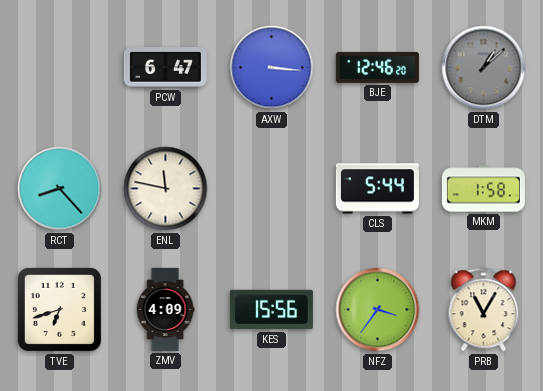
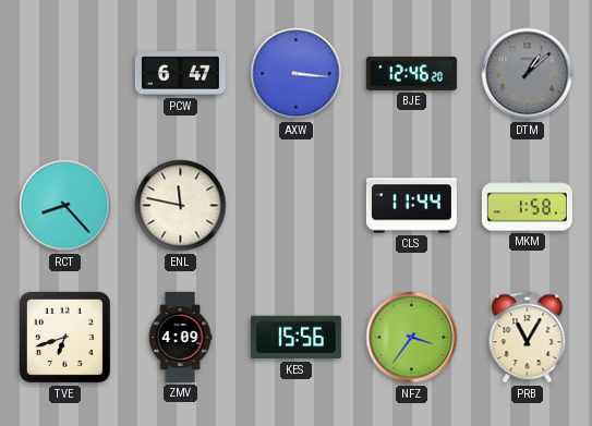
CLS: 5:44 -> 11:44 (411, 206)
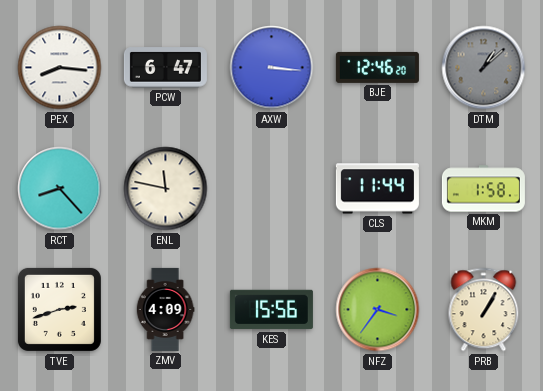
PEX: none -> 8:16 (60, 68)
TVE: 6:42 -> 2:42 (59, 309)
PRB: 11:05 -> 1:05 (484, 310)
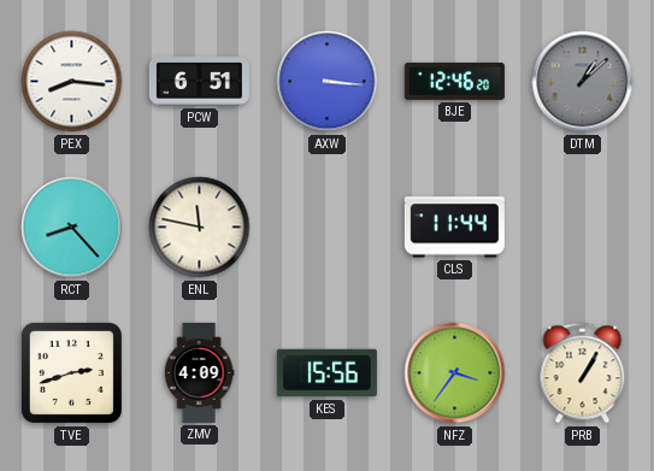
PCW: 6:47 -> 6:51 (199, 82)
MKM: 1:58 -> none (483, 189)
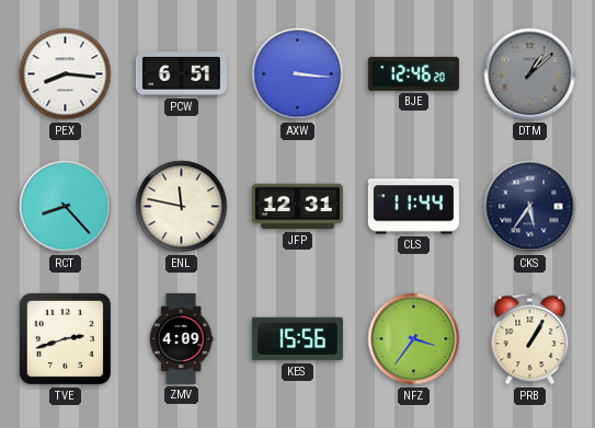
JFP: none -> 12:31 (297, 207)
CKS: none -> 5:36 (530, 207)
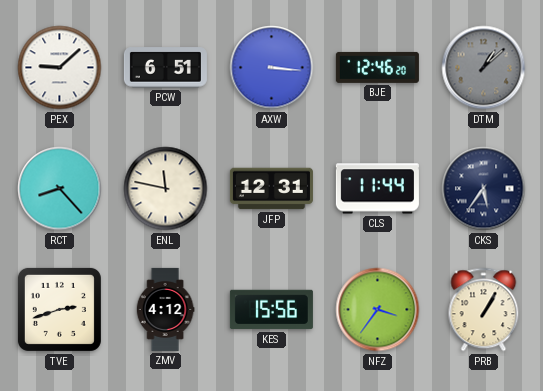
PEX: 8:16 -> 9:08 (60, 68)
ZMV: 4:09 -> 4:12 (165, 309)
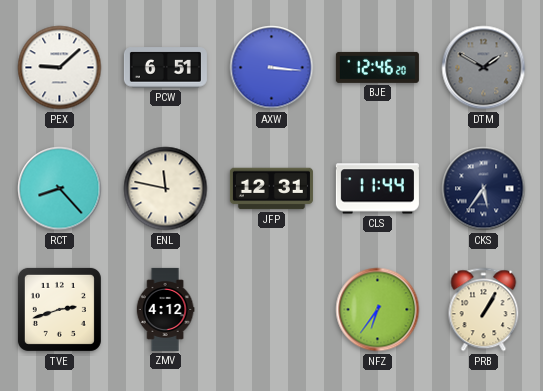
DTM: 1:08 -> 1:50 (484, 68)
KES: 15:56 -> none (271, 310)
NFZ: 3:36 -> 6:36 (378, 310)
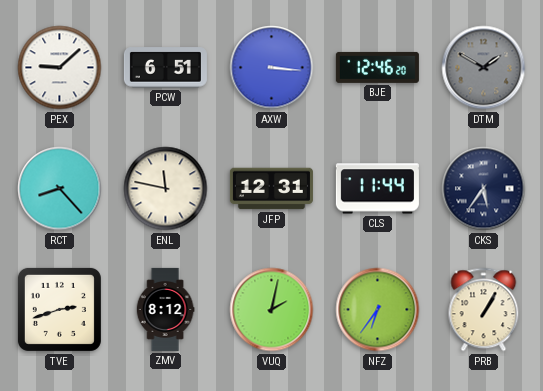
ZMV: 4:12 -> 8:12 (165, 309)
VUQ: none -> 2:02 (272, 310)
